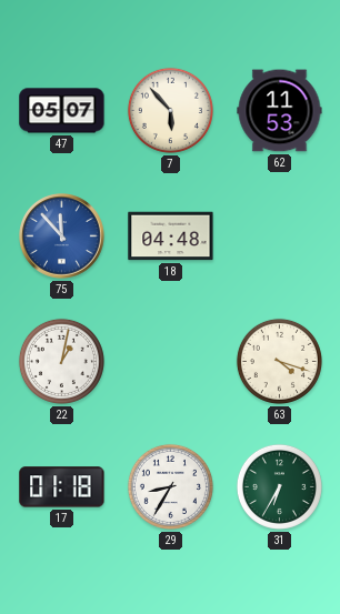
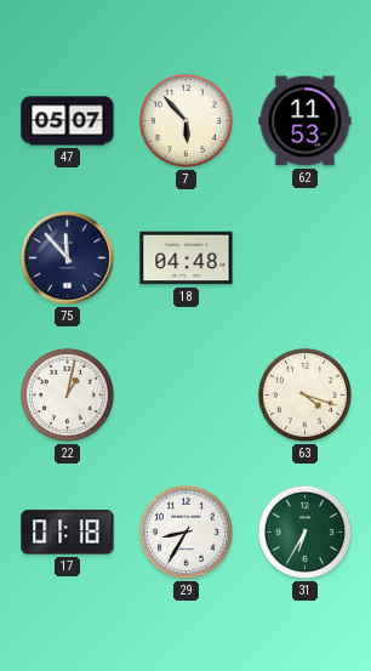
75 dial: blue -> navy (68, 258)
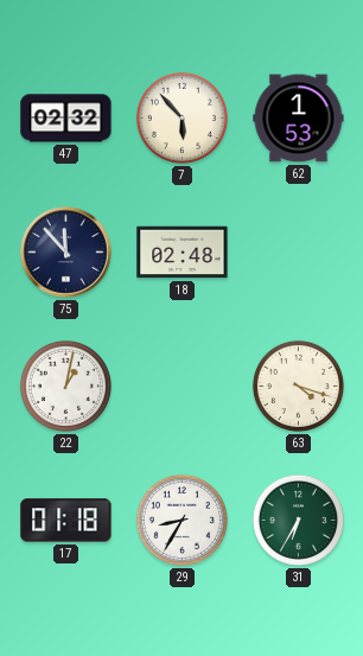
47: 05:07 -> 02:32 (66, 119)
62: 11:53 -> 1:53 (299, 119)
18: 04:48 -> 02:48 (183, 253)
